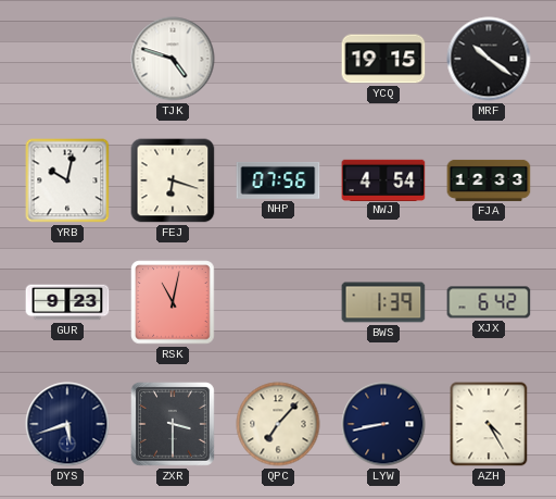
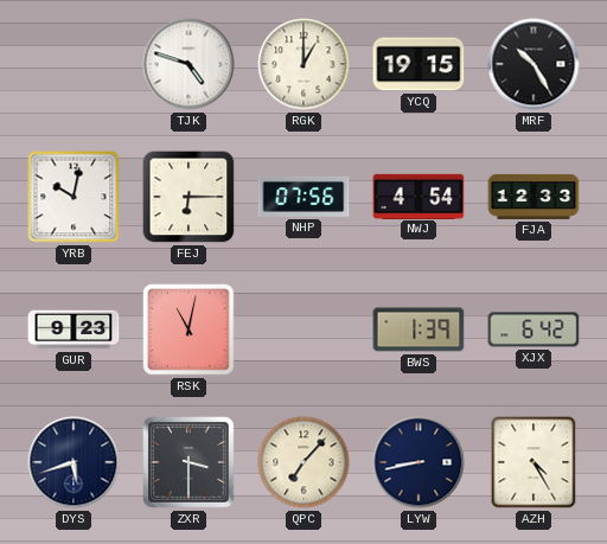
RGK: none -> 1:00 (303, 64)
MRF: 10:21 -> 10:25 (533, 64)
FEJ: 6:18 -> 6:15 (189, 197)
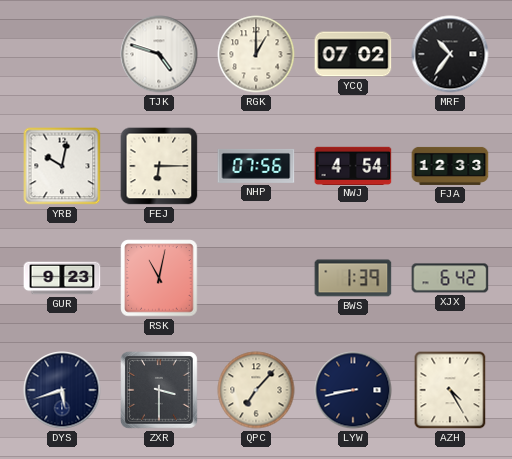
YCQ: 19:15 -> 07:02 (353, 54)
MRF: 10:25 -> 10:36 (450, 54)
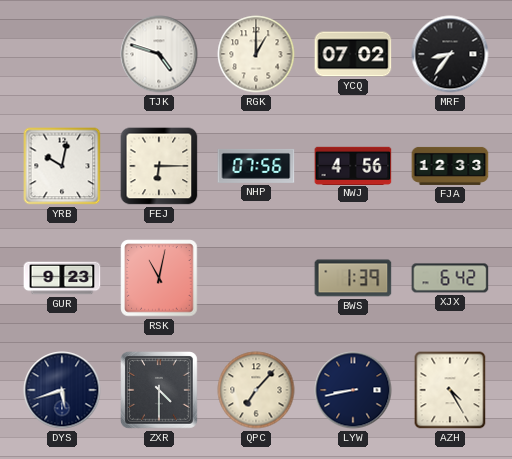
MRF: 10:36 -> 8:36 (450, 54)
NWJ: 4:54 -> 4:56 (353, 165)
ZXR: 3:30 -> 4:30 (160, 391)
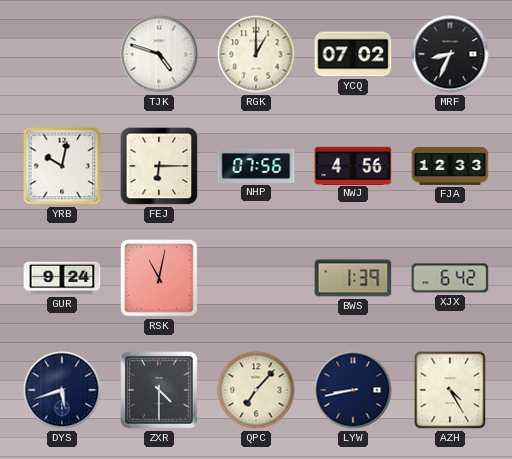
MRF: 8:36 -> 8:34 (450, 54)
GUR: 9:23 -> 9:24 (62, 278)
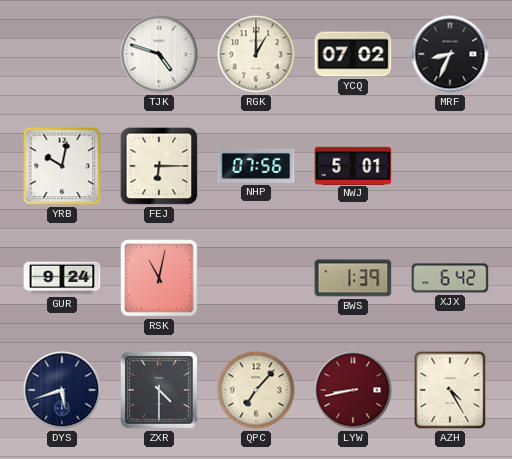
NWJ: 4:56 -> 5:01 (353, 165)
FJA: 12:33 -> none (450, 166)
LYW dial: navy -> burgundy (353, 390)
